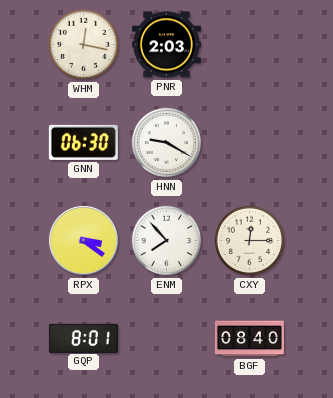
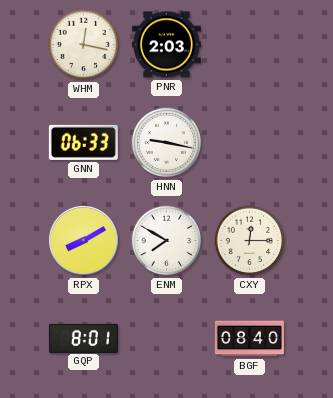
GNN: 06:30 -> 06:33 (83, 142)
HNN: 9:20 -> 9:17 (167, 143)
RPX: 3:21 -> 8:10 (84, 241)
ENM: 7:53 -> 7:50 (167, 241)
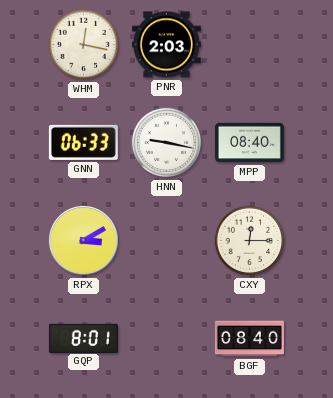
MPP: none -> 08:40 (249, 143)
RPX: 8:10 -> 3:10 (84, 241)
ENM: 7:50 -> none (167, 241)
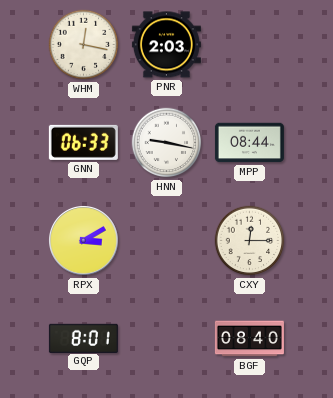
MPP: 08:40 -> 08:44 (249, 143)
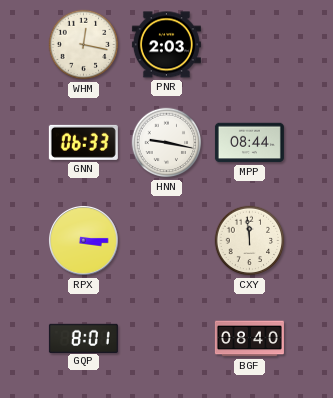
RPX: 3:10 -> 3:15 (84, 241)
CXY: 12:15 -> 11:59 (250, 241)
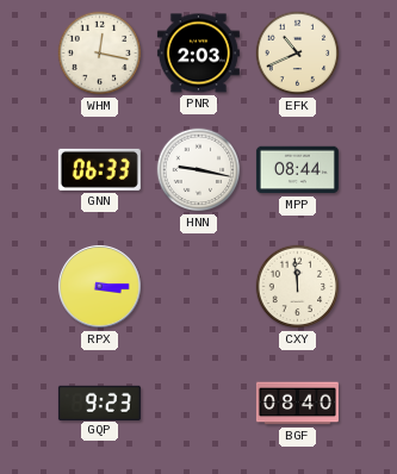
EFK: none -> 10:41 (298, 54)
GQP: 8:01 -> 9:23 (99, 403)
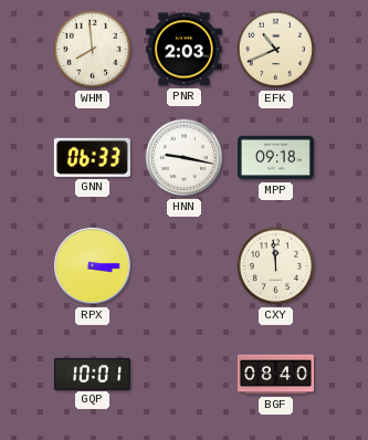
WHM: 12:17 -> 7:59 (93, 50)
MPP: 08:44 -> 09:18 (275, 158)
GQP: 9:23 -> 10:01 (92, 374)
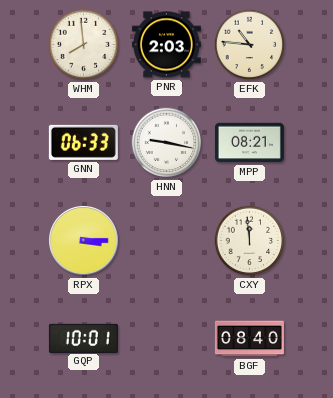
EFK: 10:41 -> 10:46 (250, 45)
MPP: 09:18 -> 08:21 (249, 143)
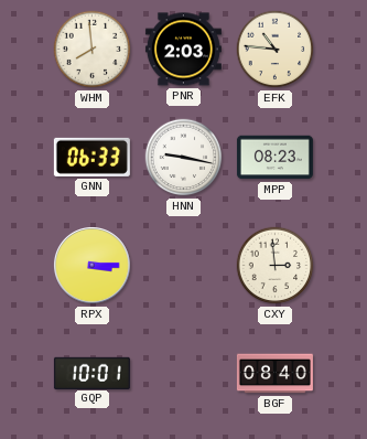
MPP: 08:21 -> 08:23 (274, 158)
CXY: 11:59 -> 2:59 (276, 266)
